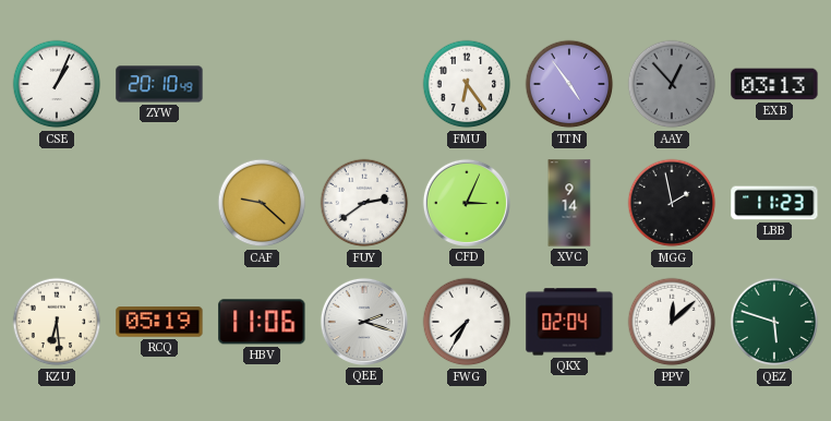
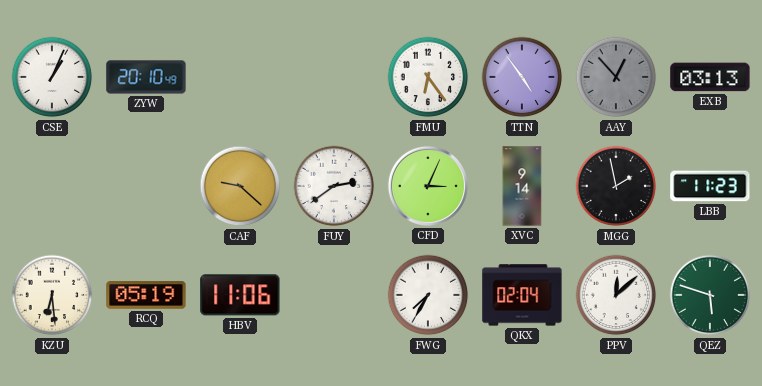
QEE: 2:18 -> none (364, 322)
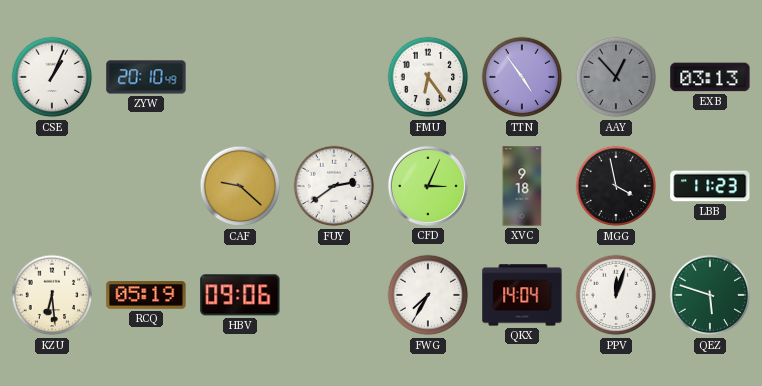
XVC: 9:14 -> 9:18 (522, 186)
MGG: 1:58 -> 3:58 (616, 186)
HBV: 11:06 -> 09:06 (240, 295)
QKX: 02:04 -> 14:04 (522, 295)
PPV: 12:08 -> 12:03 (616, 295)
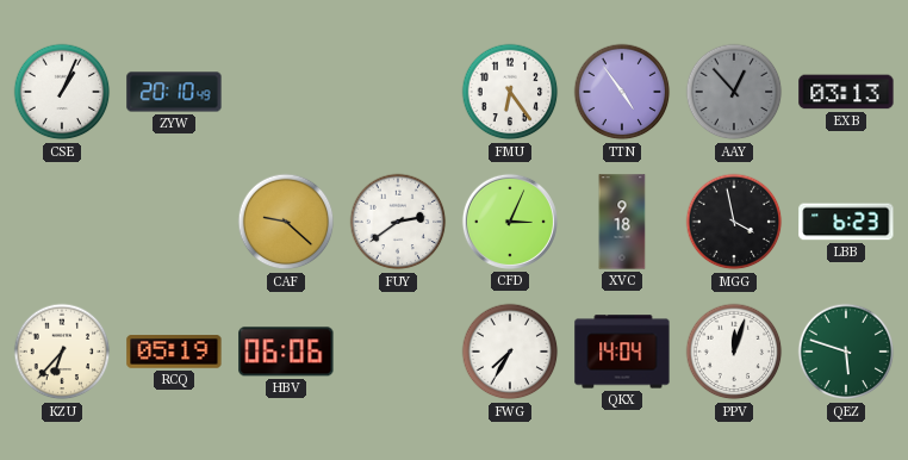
LBB: 11:23 -> 6:23 (846, 222)
KZU: 6:29 -> 6:37 (62, 352)
HBV: 09:06 -> 06:06 (286, 352)
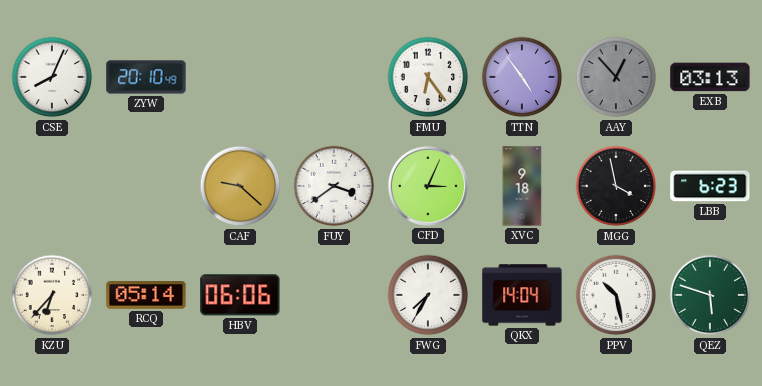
CSE: 1:04 -> 8:04 (52, 77)
FUY: 2:39 -> 3:39 (334, 186)
RCQ: 05:19 -> 05:14 (146, 295)
PPV: 12:03 -> 10:28 (616, 295)
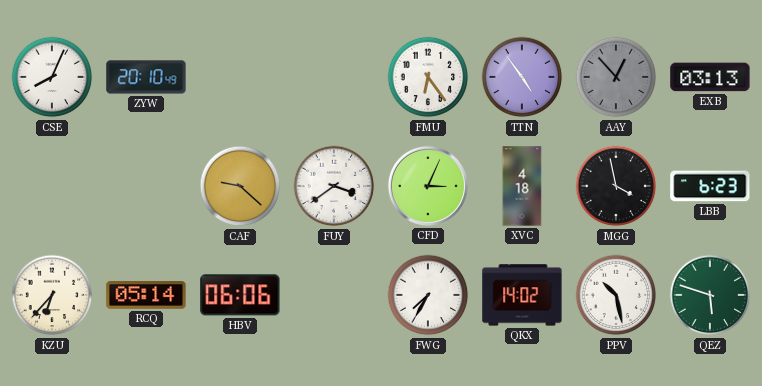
XVC: 9:18 -> 4:18 (522, 186)
QKX: 14:04 -> 14:02 (522, 295)
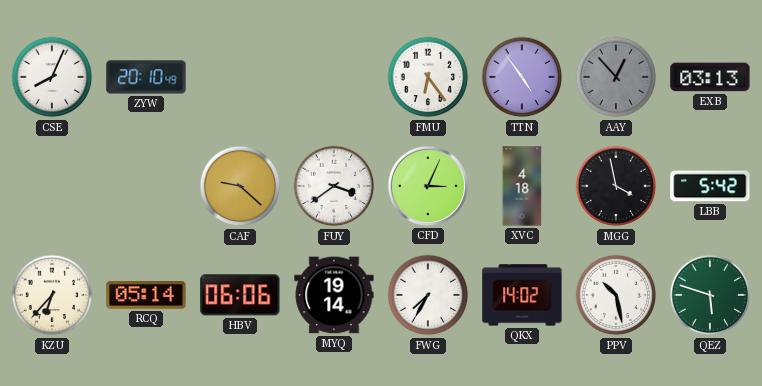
LBB: 6:23 -> 5:42 (710, 186)
MYQ: none -> 19:14 (334, 295)
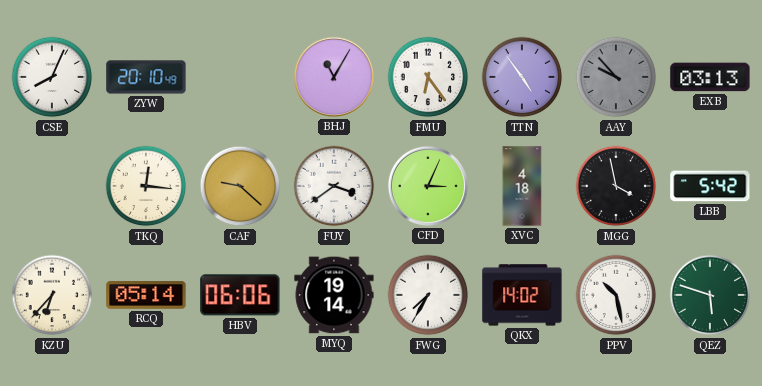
BHJ: none -> 11:05 (334, 77)
AAY: 12:53 -> 9:53 (616, 77)
TKQ: none -> 12:16 (146, 186)
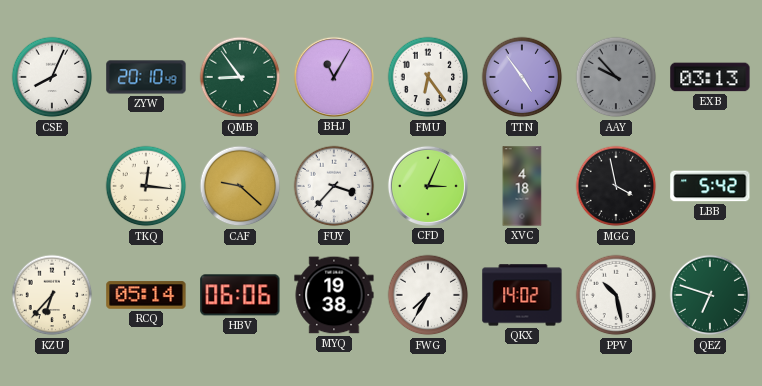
QMB: none -> 8:54 (240, 77)
FUY: 3:39 -> 3:37 (334, 186)
MYQ: 19:14 -> 19:38 (334, 295)
QEZ: 5:48 -> 6:48 (710, 295)
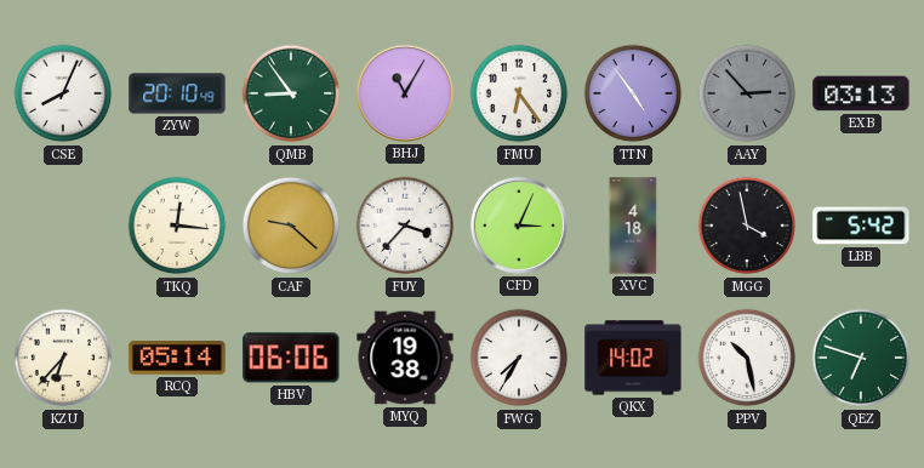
AAY: 9:53 -> 2:53 (747, 93)
